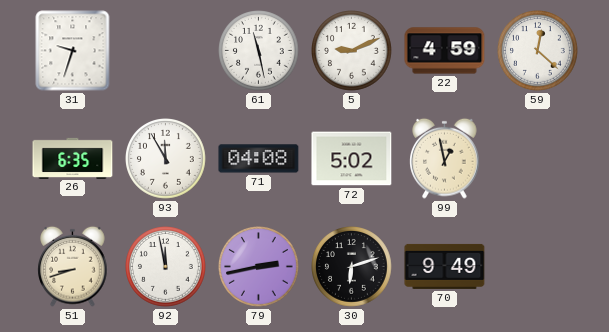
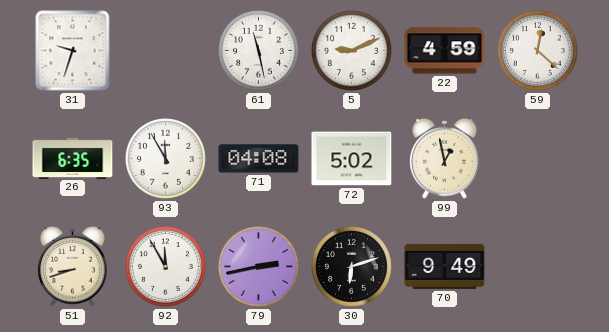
92: 11:58 -> 11:55 (166, 267)
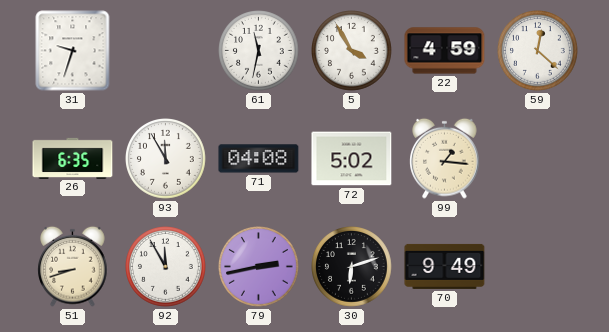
61: 11:28 -> 11:32 (259, 51)
5: 9:11 -> 3:55 (352, 51)
99: 12:58 -> 1:16 (445, 158)
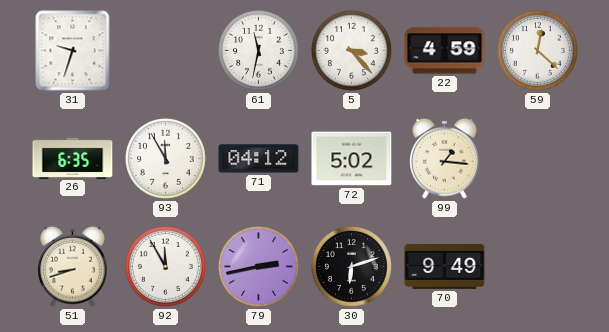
5: 3:55 -> 3:23 (352, 51)
71: 04:08 -> 04:12 (259, 159)
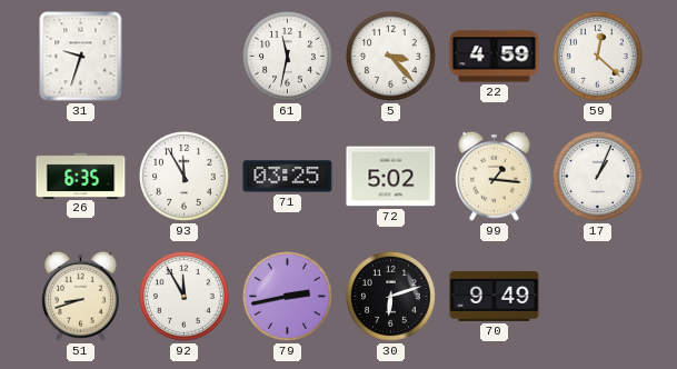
71: 04:12 -> 03:25 (288, 177)
17: none -> 1:04 (598, 177)
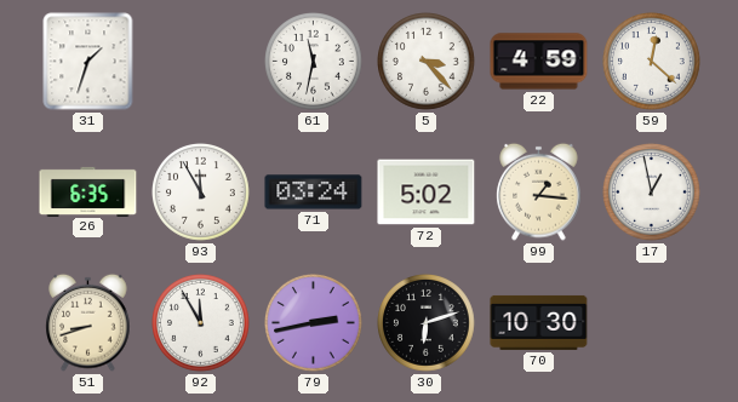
31: 9:33 -> 1:33 (88, 62)
71: 03:25 -> 03:24 (314, 193)
17: 1:04 -> 12:58 (652, 193)
70: 9:49 -> 10:30 (539, 322)
